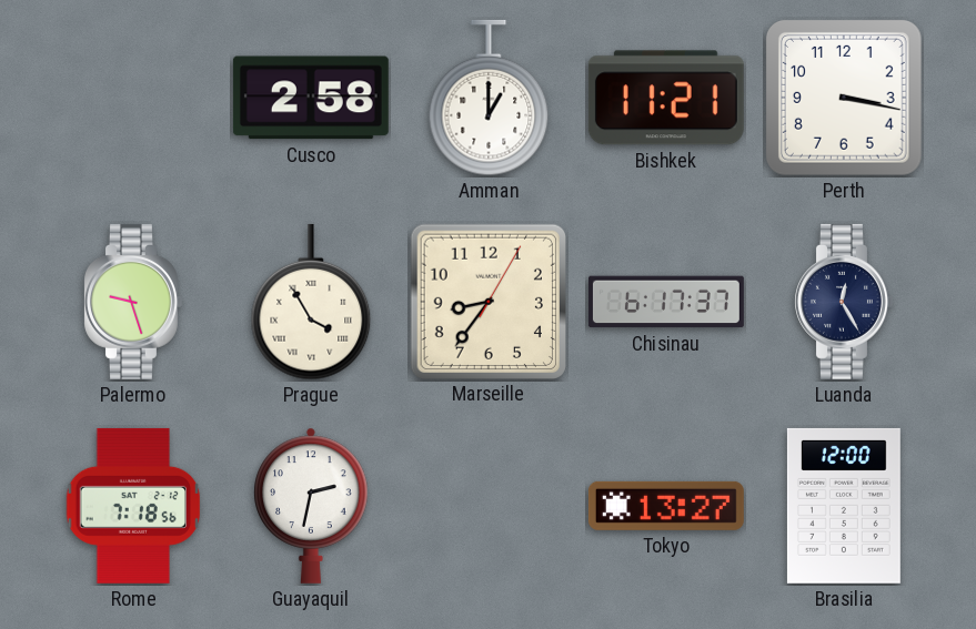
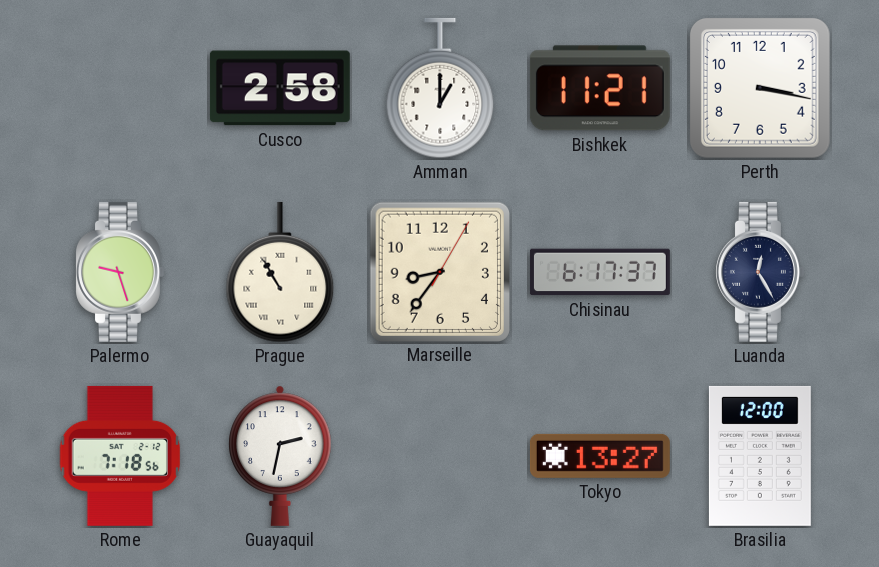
Prague: 3:55 -> 10:55 (280, 272)
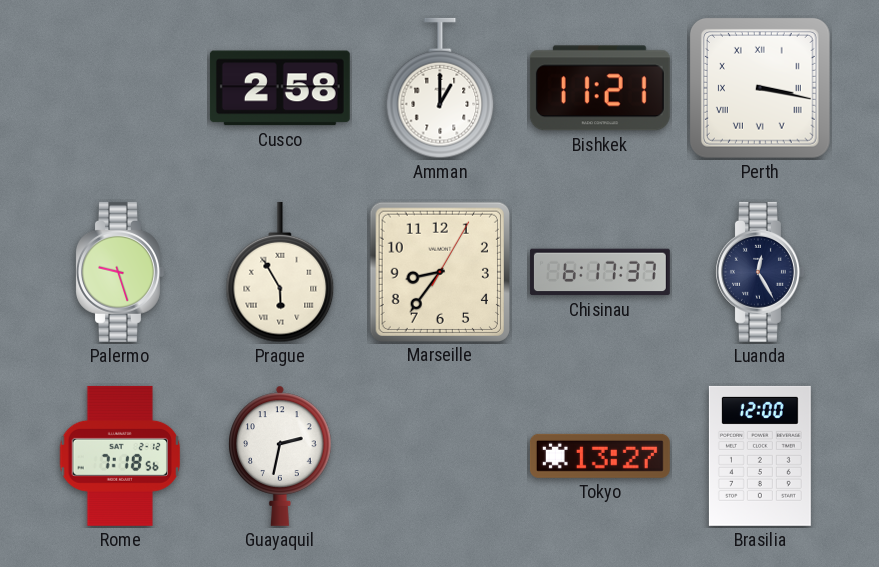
Perth numerals: Arabic -> Roman (760, 88)
Prague: 10:55 -> 5:55 (280, 272)
